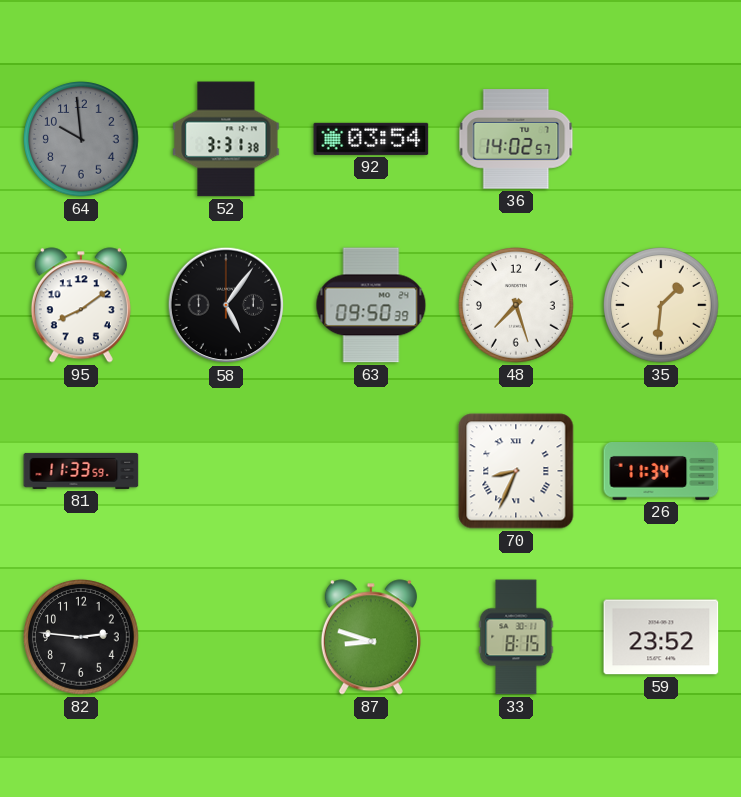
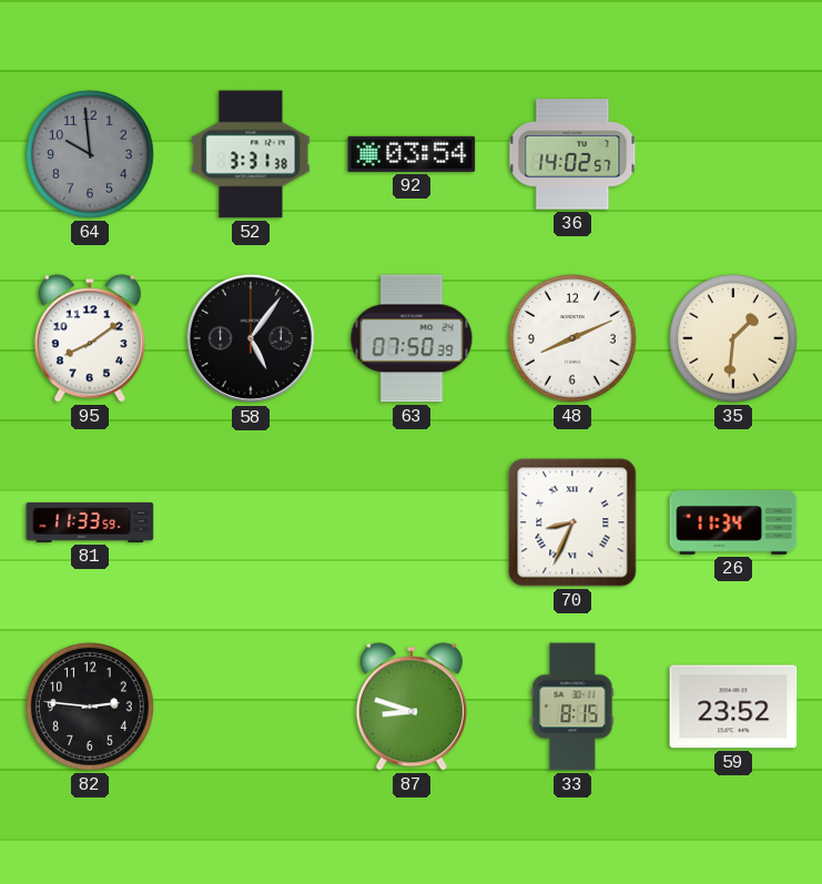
63: 09:50 -> 07:50 (412, 338)
48: 7:27 -> 8:11 (574, 339)
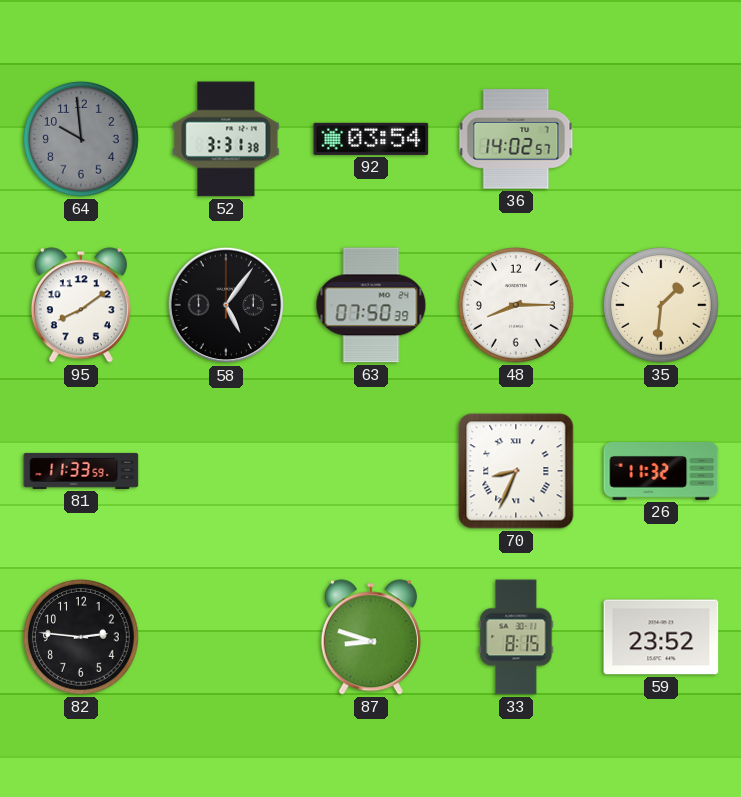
48: 8:11 -> 8:15 (517, 306)
26: 11:34 -> 11:32 (661, 472)
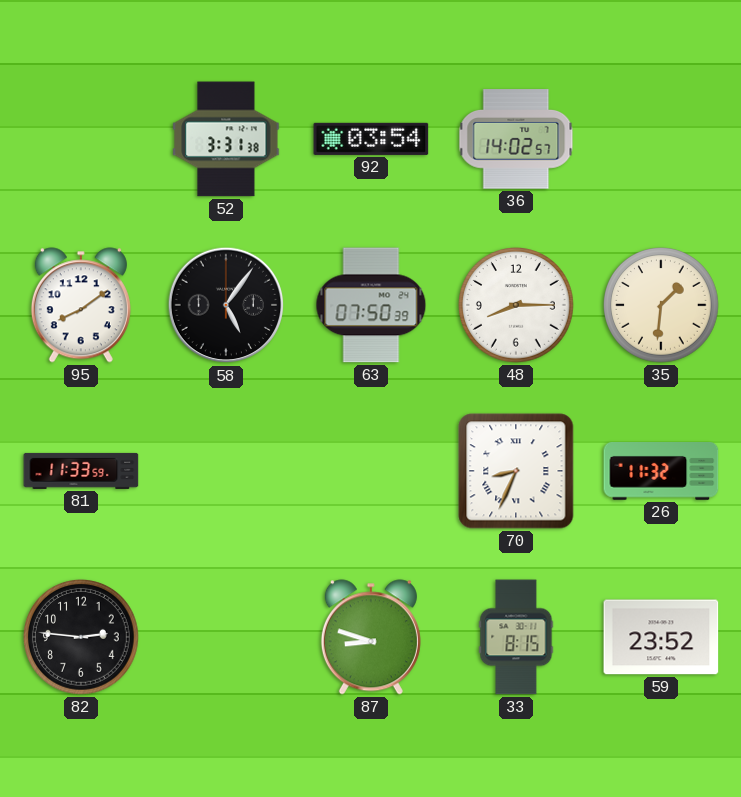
64: 9:59 -> none (82, 140)
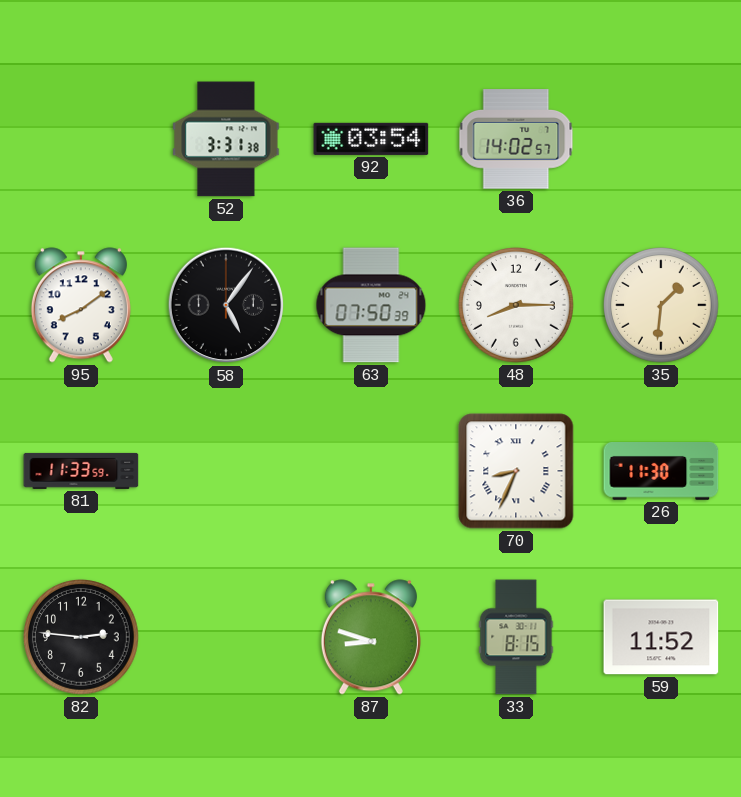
26: 11:32 -> 11:30 (661, 472)
59: 23:52 -> 11:52 (661, 637)
